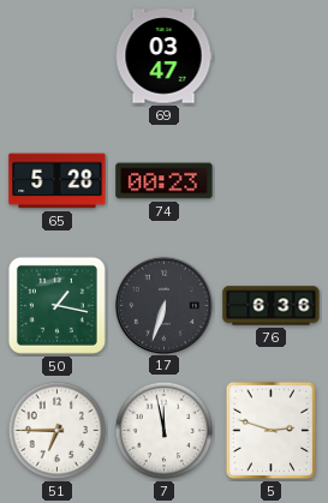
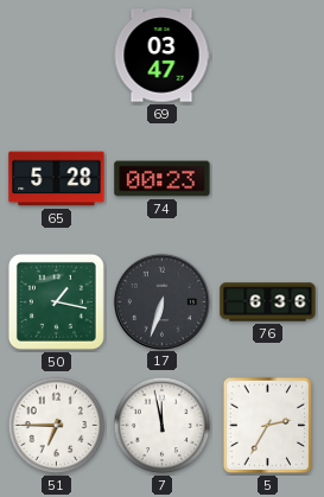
5: 2:48 -> 2:35 (268, 426)
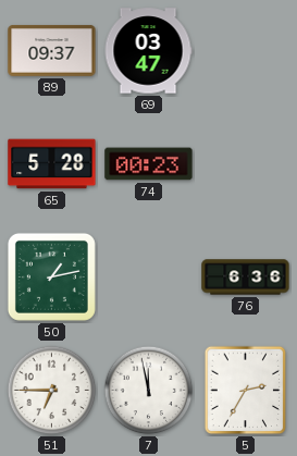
89: none -> 09:37 (52, 50)
50: 1:17 -> 1:13 (51, 276)
17: 6:33 -> none (161, 301)
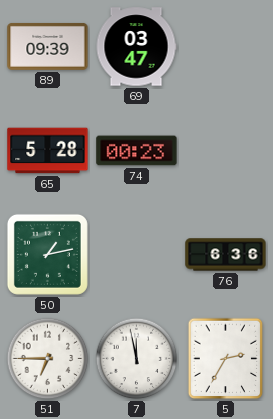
89: 09:37 -> 09:39 (48, 46)
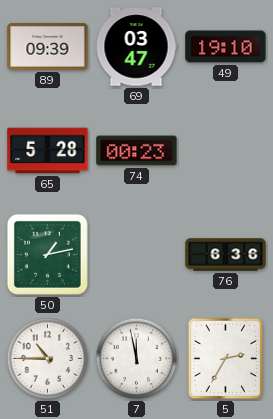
49: none -> 19:10 (226, 47)
51: 6:45 -> 10:45 (48, 359)
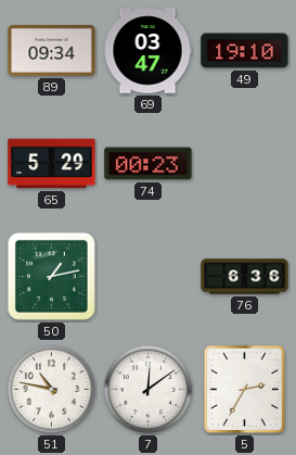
89: 09:39 -> 09:34 (52, 50)
65: 5:28 -> 5:29 (52, 164)
51: 10:45 -> 10:47 (52, 390)
7: 11:58 -> 12:09 (149, 390)
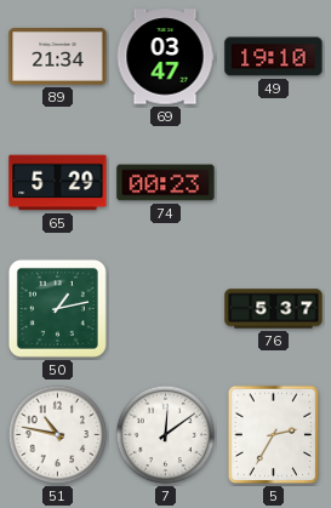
89: 09:34 -> 21:34 (58, 56)
76: 6:36 -> 5:37 (274, 309)
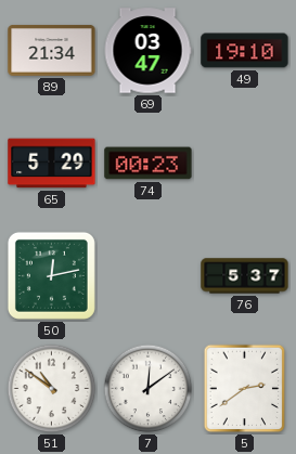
50: 1:13 -> 12:13 (51, 275)
51: 10:47 -> 10:51 (52, 389)
5: 2:35 -> 2:39 (245, 389)
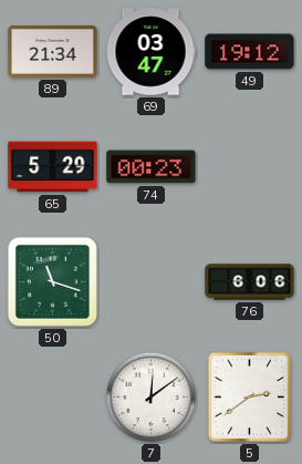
49: 19:10 -> 19:12 (250, 52)
50: 12:13 -> 11:18 (52, 281)
76: 5:37 -> 6:06 (250, 282)
51: 10:51 -> none (52, 389)
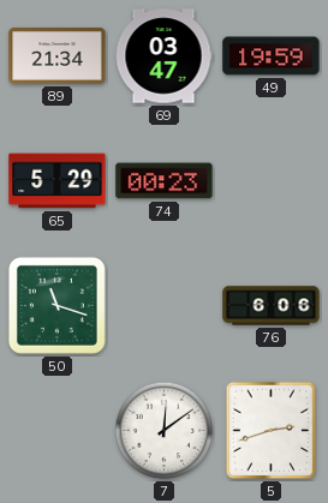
49: 19:12 -> 19:59 (272, 56)
5: 2:39 -> 2:42 (272, 431)
